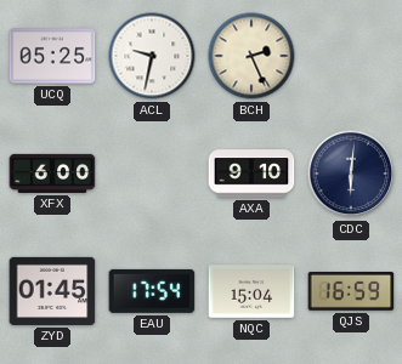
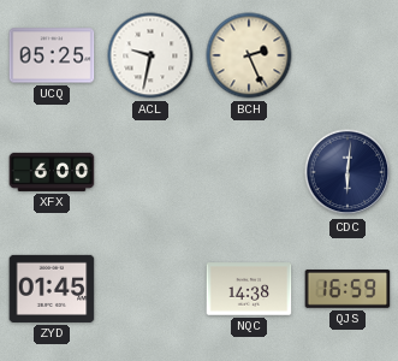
AXA: 9:10 -> none (251, 174)
EAU: 17:54 -> none (152, 291)
NQC: 15:04 -> 14:38 (249, 289)
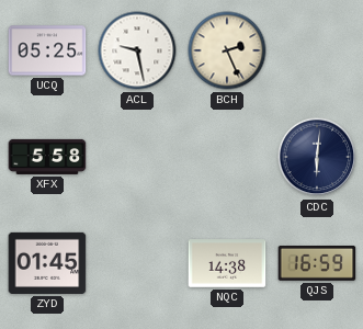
ACL: 9:32 -> 9:28 (137, 50)
XFX: 6:00 -> 5:58 (47, 157)
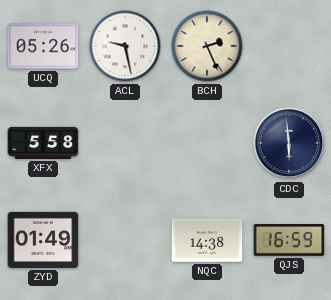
UCQ: 05:25 -> 05:26 (43, 46)
CDC: 6:01 -> 5:59 (289, 143)
ZYD: 01:45 -> 01:49 (43, 240)
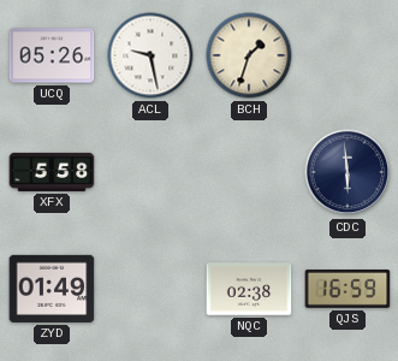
BCH: 2:26 -> 1:33 (249, 55)
NQC: 14:38 -> 02:38 (249, 289)
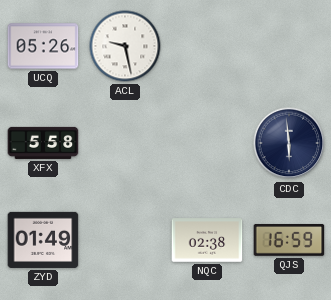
BCH: 1:33 -> none (249, 55)
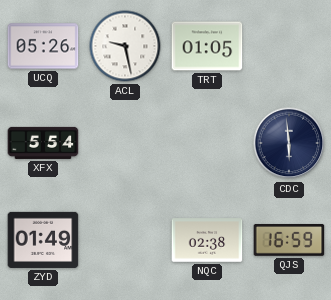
TRT: none -> 01:05 (207, 46)
XFX: 5:58 -> 5:54 (43, 143)
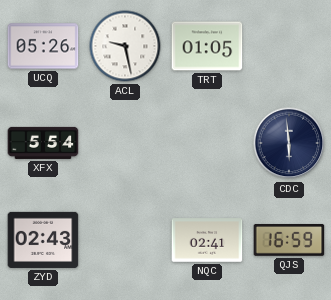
ZYD: 01:49 -> 02:43 (43, 240)
NQC: 02:38 -> 02:41 (207, 240)
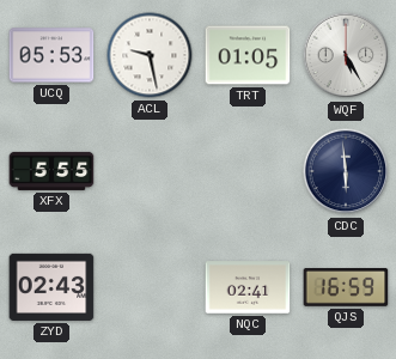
UCQ: 05:26 -> 05:53 (51, 55)
WQF: none -> 5:25 (346, 55)
XFX: 5:54 -> 5:55 (51, 171)
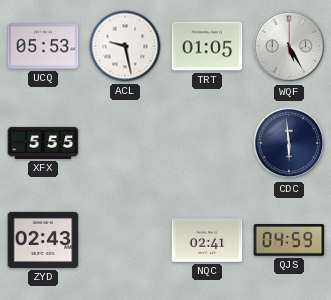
QJS: 16:59 -> 04:59 (289, 241)
